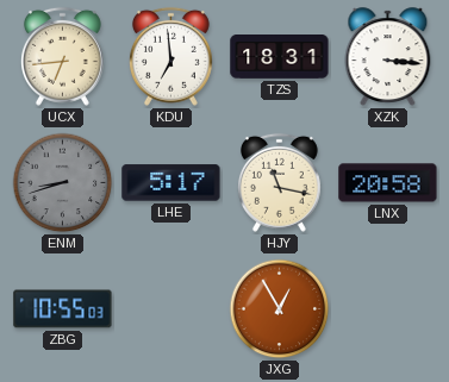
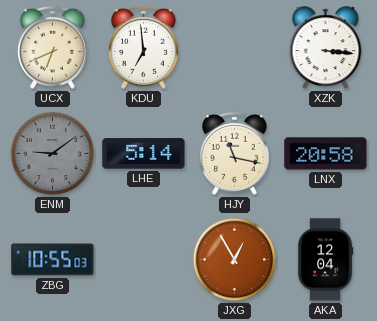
UCX: 6:44 -> 6:41 (52, 47)
TZS: 18:31 -> none (280, 57)
ENM: 8:42 -> 9:09 (53, 154)
LHE: 5:17 -> 5:14 (144, 154)
AKA: none -> 12:04 (325, 260)
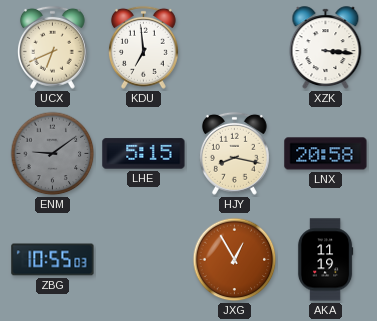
LHE: 5:14 -> 5:15 (144, 154)
HJY: 11:17 -> 8:17 (234, 153)
AKA: 12:04 -> 11:19 (325, 260)
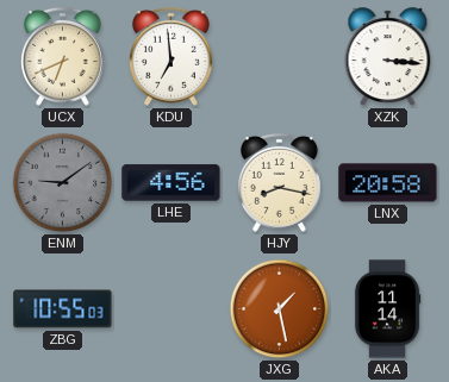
LHE: 5:15 -> 4:56 (172, 183)
JXG: 12:55 -> 1:28 (280, 309)
AKA: 11:19 -> 11:14 (387, 309)
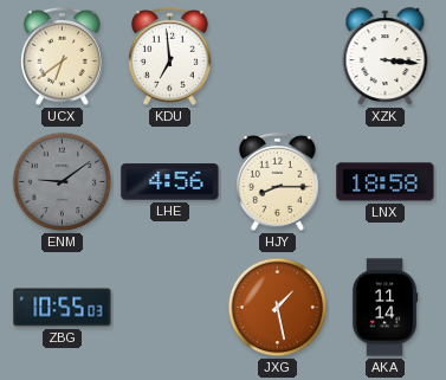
UCX: 6:41 -> 6:39 (62, 56)
HJY: 8:17 -> 8:15 (277, 181)
LNX: 20:58 -> 18:58 (386, 182)
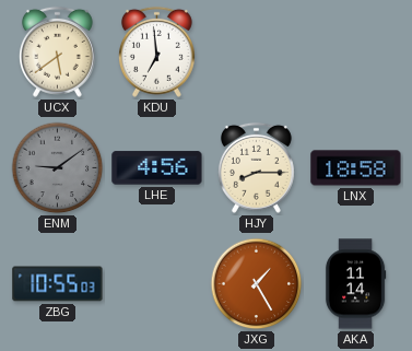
UCX: 6:39 -> 5:39 (57, 51)
XZK: 3:16 -> none (386, 57)
JXG: 1:28 -> 1:25 (257, 284)
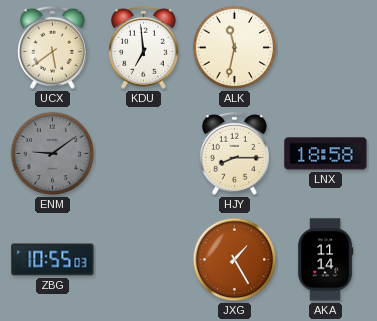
ALK: none -> 11:32 (235, 48)
LHE: 4:56 -> none (157, 168)
